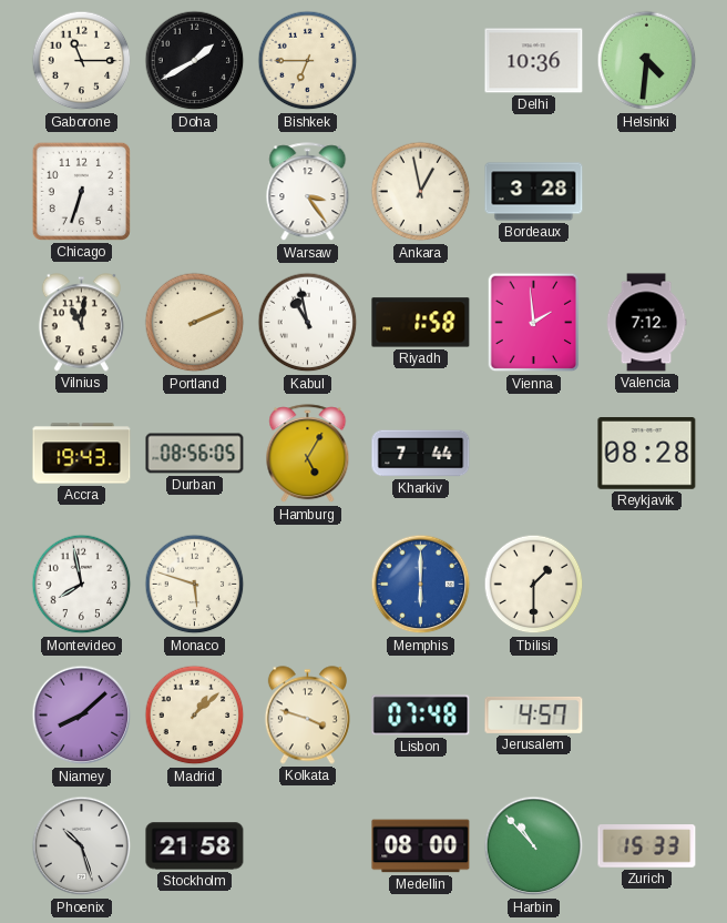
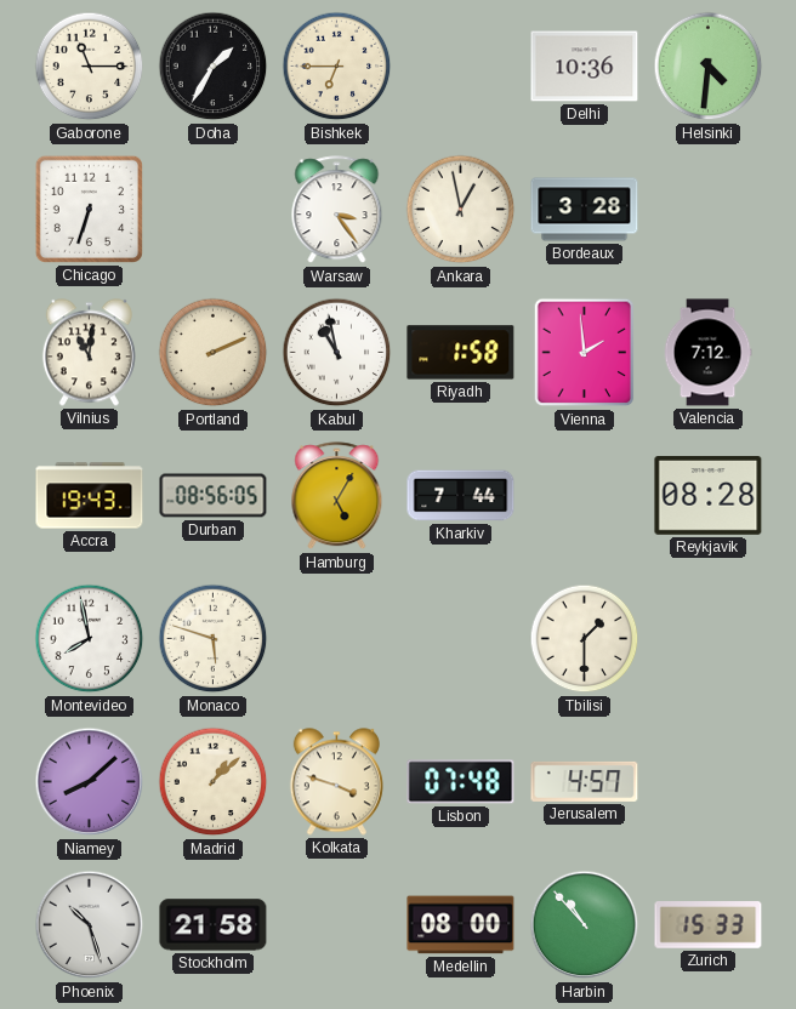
Doha: 1:40 -> 1:35 (214, 67)
Memphis: 6:00 -> none (421, 585)
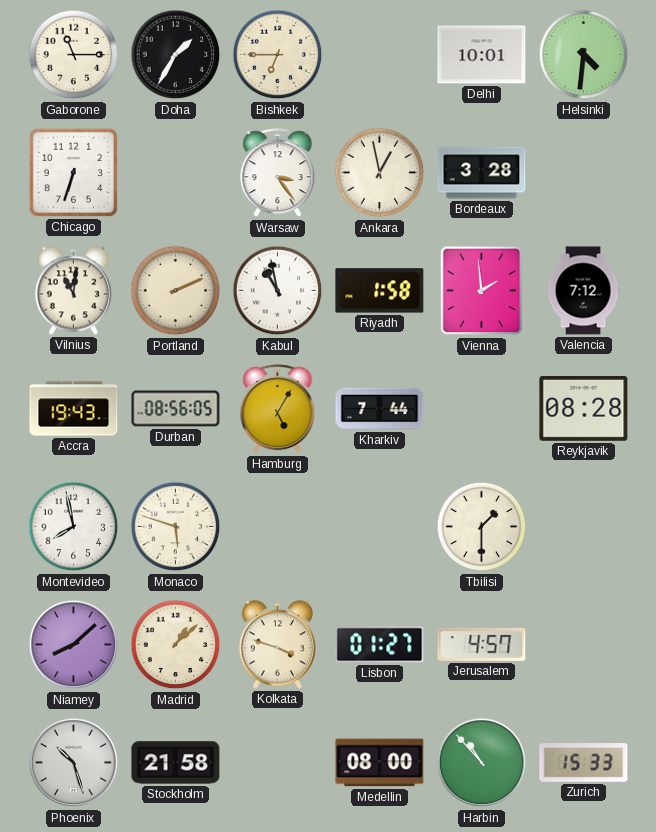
Delhi: 10:36 -> 10:01 (482, 55)
Lisbon: 07:48 -> 01:27 (380, 645)
